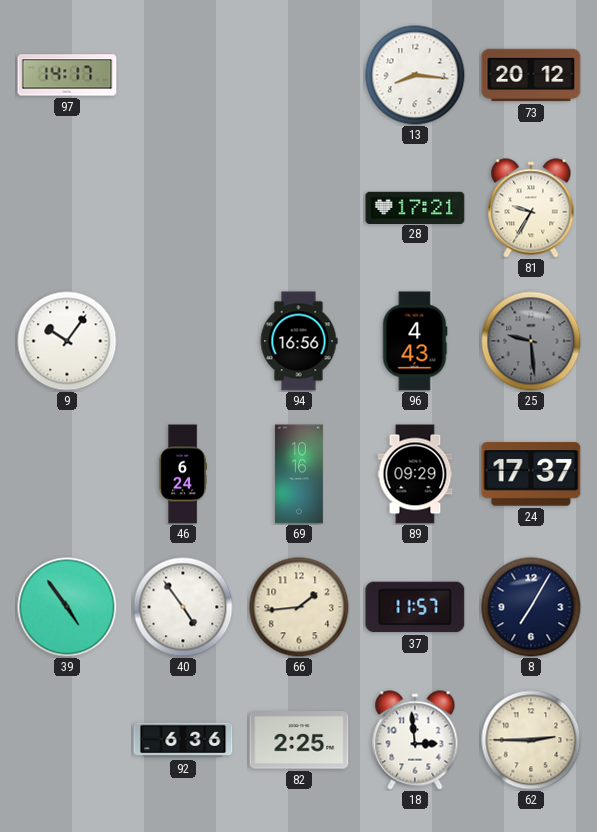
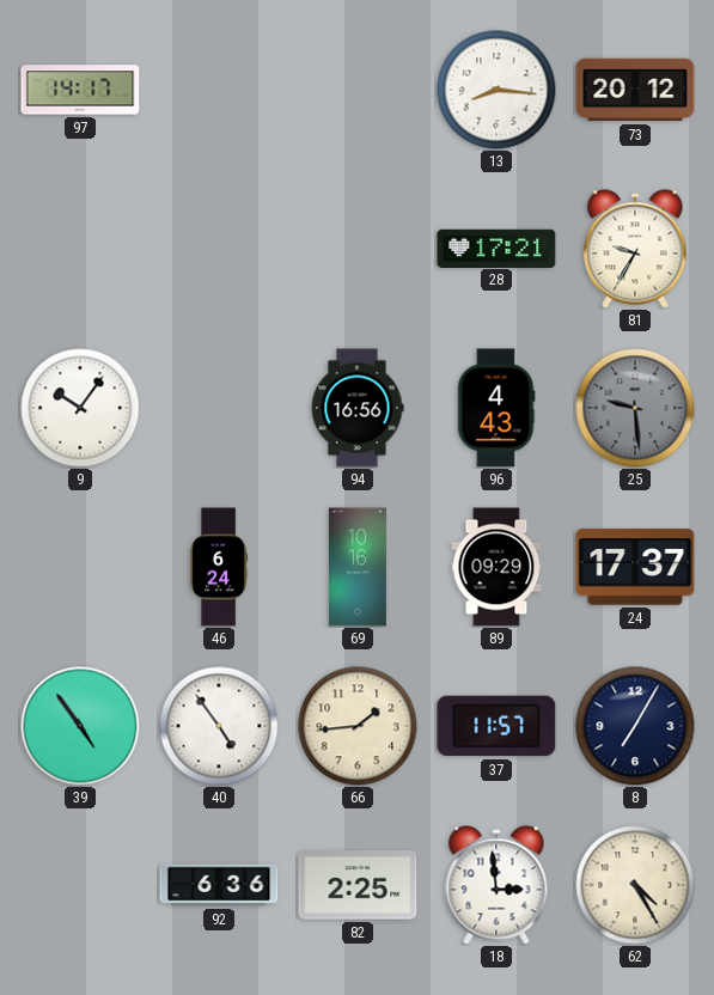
62: 2:45 -> 4:25 (635, 885)
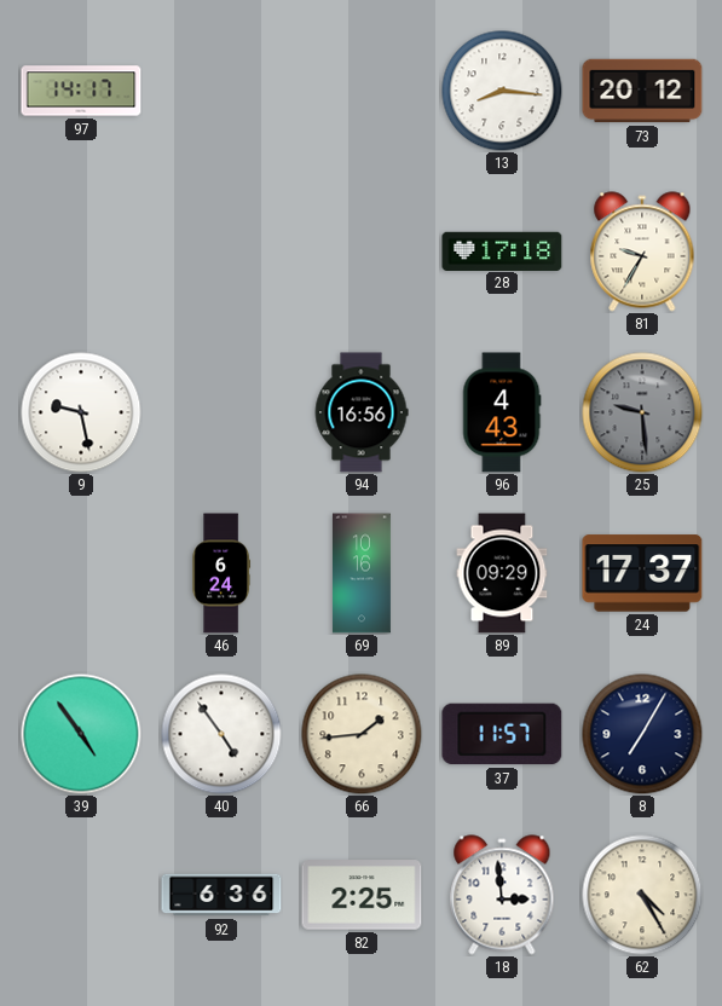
28: 17:21 -> 17:18 (502, 250)
9: 10:06 -> 9:28 (81, 412)
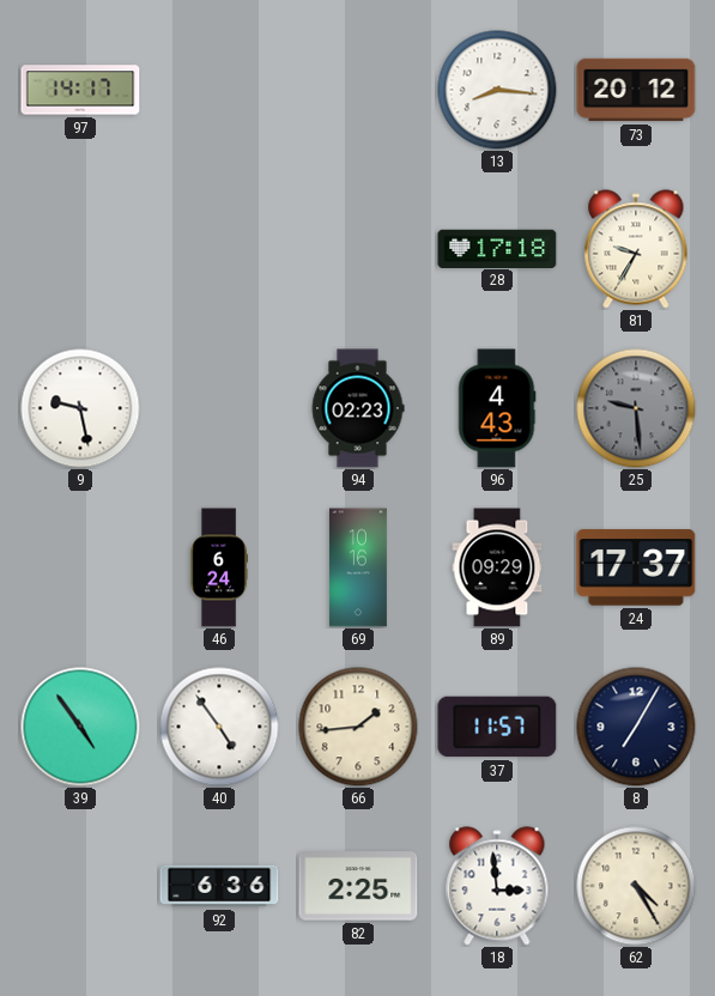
94: 16:56 -> 02:23 (358, 408)
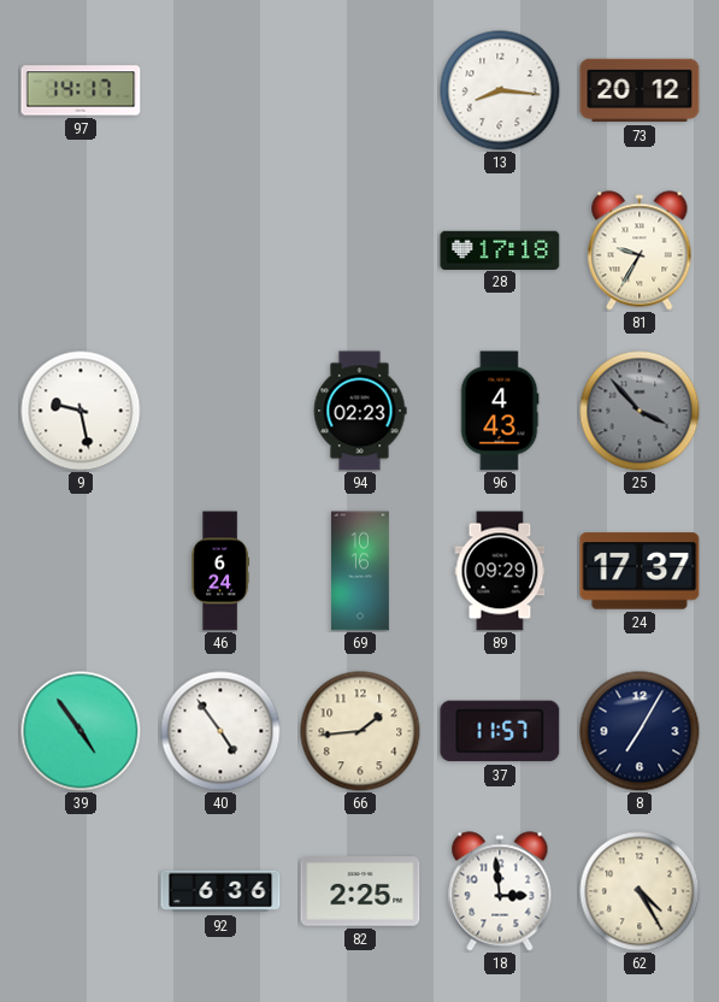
25: 9:29 -> 3:53 (640, 411)
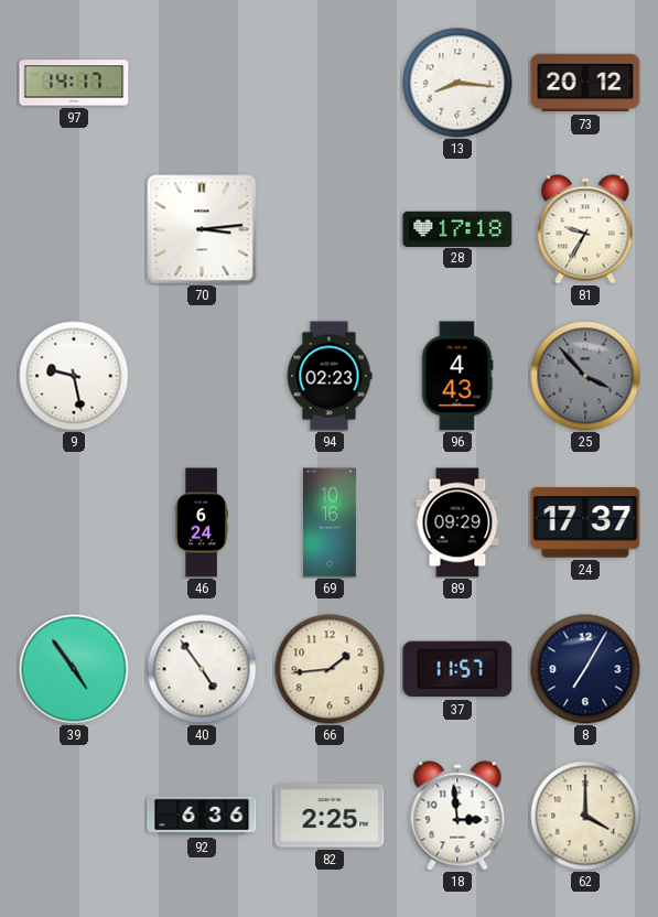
70: none -> 3:14 (202, 229)
62: 4:25 -> 4:00 (585, 816)
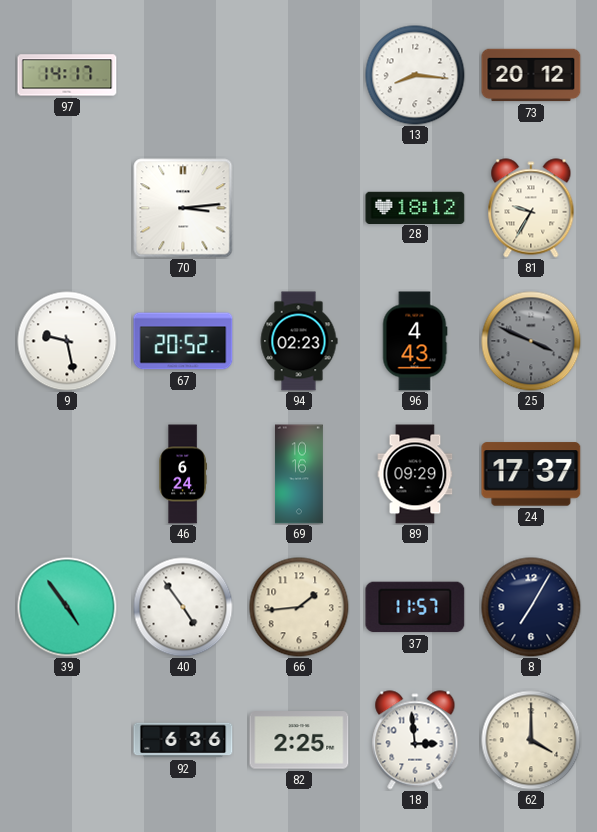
28: 17:18 -> 18:12 (415, 207)
67: none -> 20:52 (183, 341)
25: 3:53 -> 3:49 (531, 341)
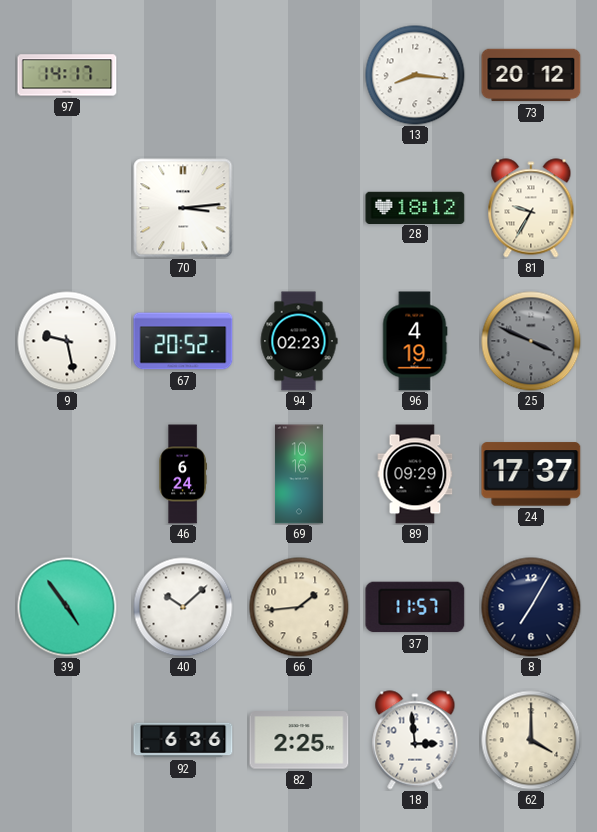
96: 4:43 -> 4:19 (415, 341)
40: 4:54 -> 10:08 (183, 607)
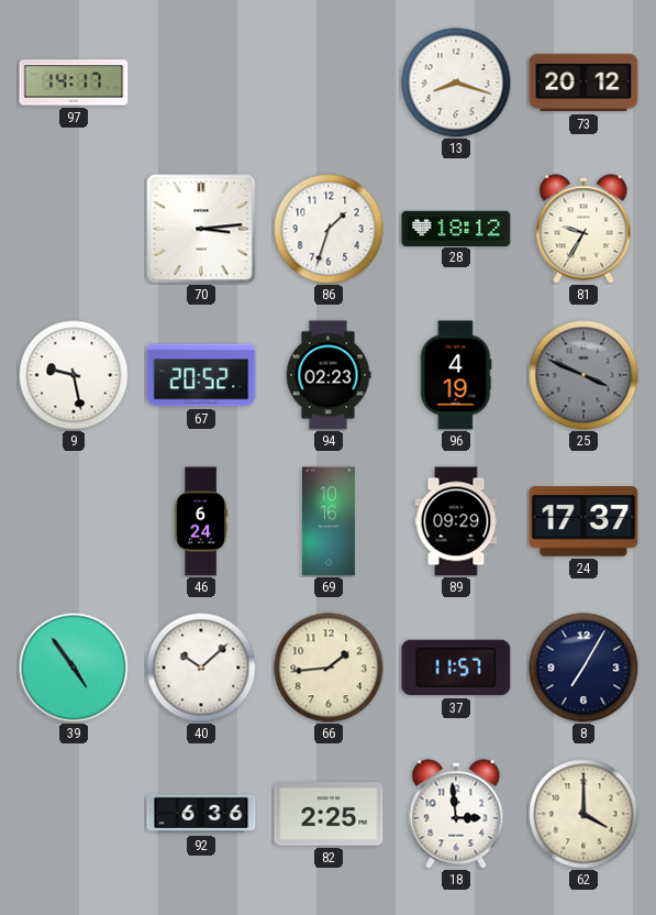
13: 8:16 -> 8:18 (456, 82)
86: none -> 1:33 (329, 229)
